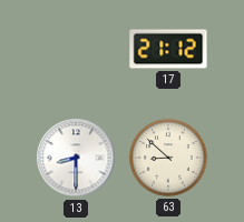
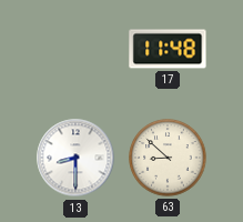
17: 21:12 -> 11:48 (168, 49)
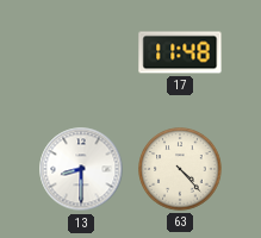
63: 8:52 -> 4:23 (180, 169)
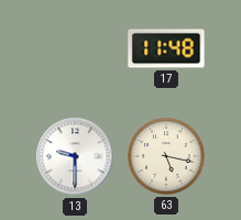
13: 8:30 -> 9:30 (75, 156)
63: 4:23 -> 5:17 (166, 156)
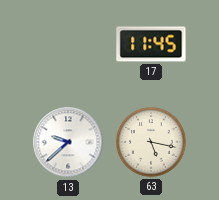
17: 11:48 -> 11:45 (151, 44)
13: 9:30 -> 9:38 (68, 142)
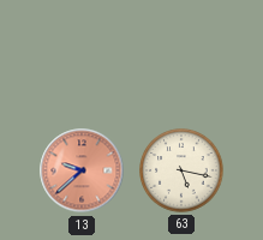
17: 11:45 -> none (151, 44)
13 dial: white -> salmon (82, 170)
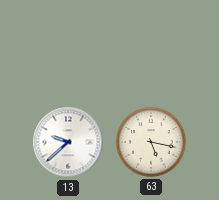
13 dial: salmon -> white (68, 142)
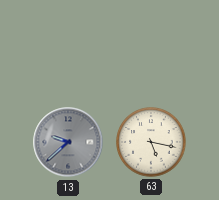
13 dial: white -> grey (68, 142)
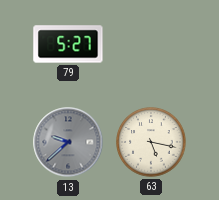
79: none -> 5:27 (68, 44)
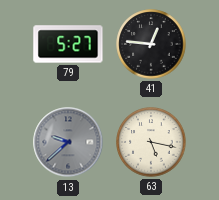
41: none -> 12:46 (151, 44)
